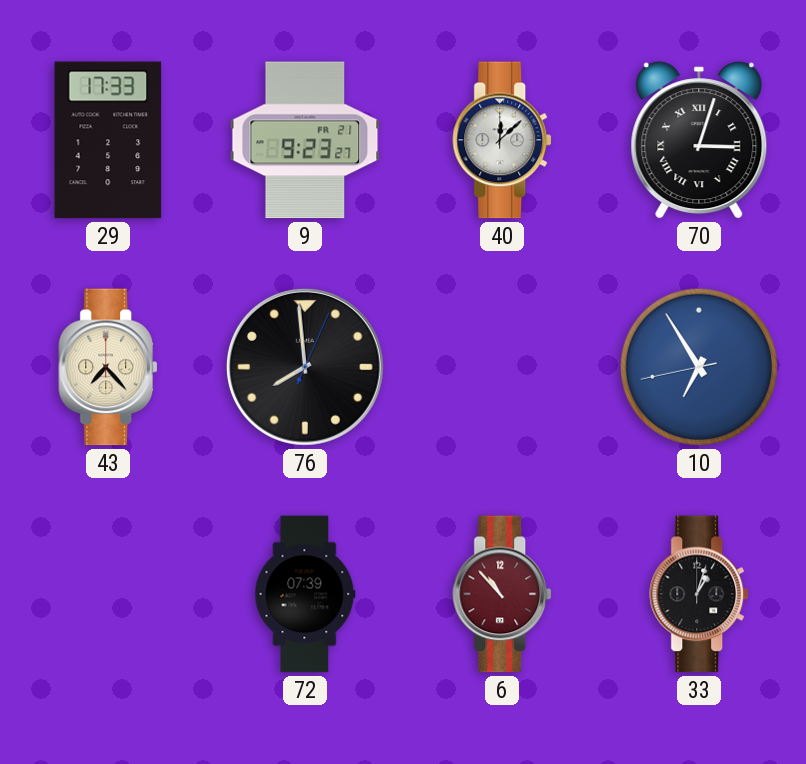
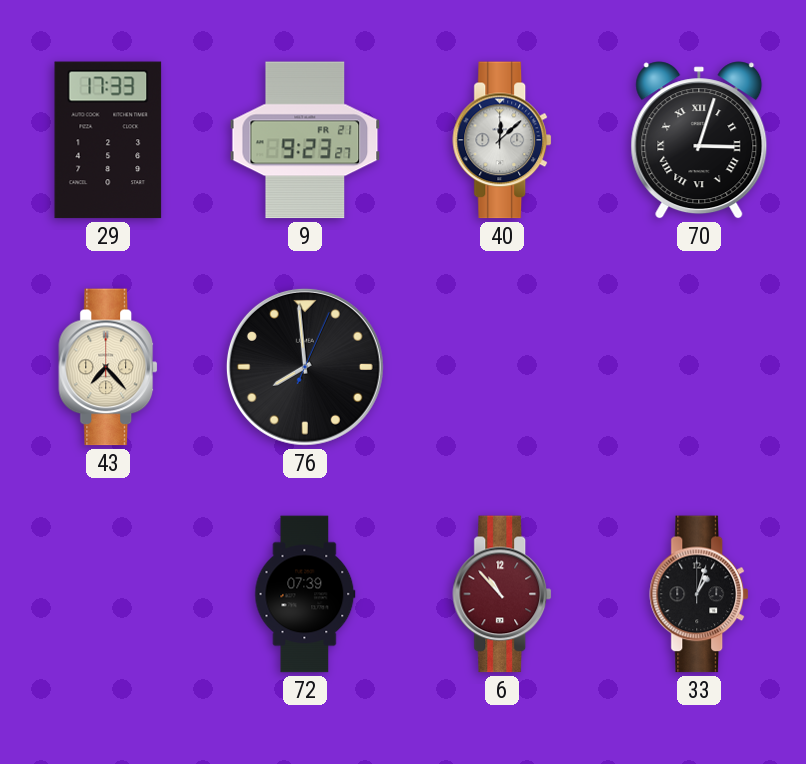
10: 6:54 -> none (699, 367)
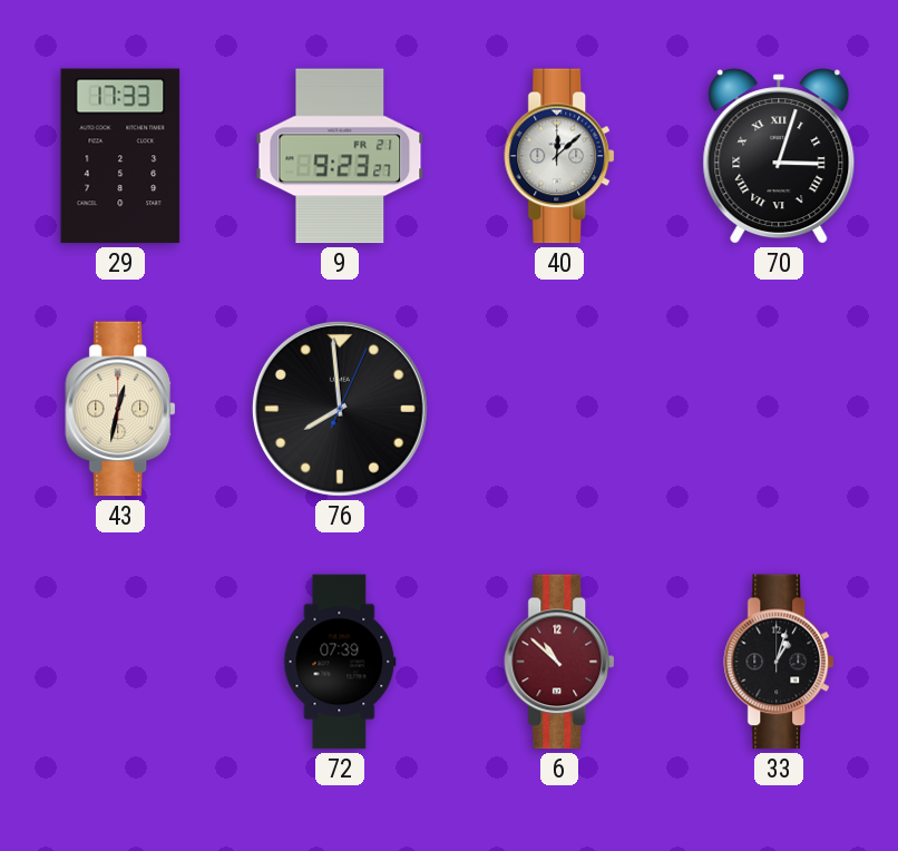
43: 7:23 -> 12:32 (121, 409)
6: 10:53 -> 10:52 (560, 662)
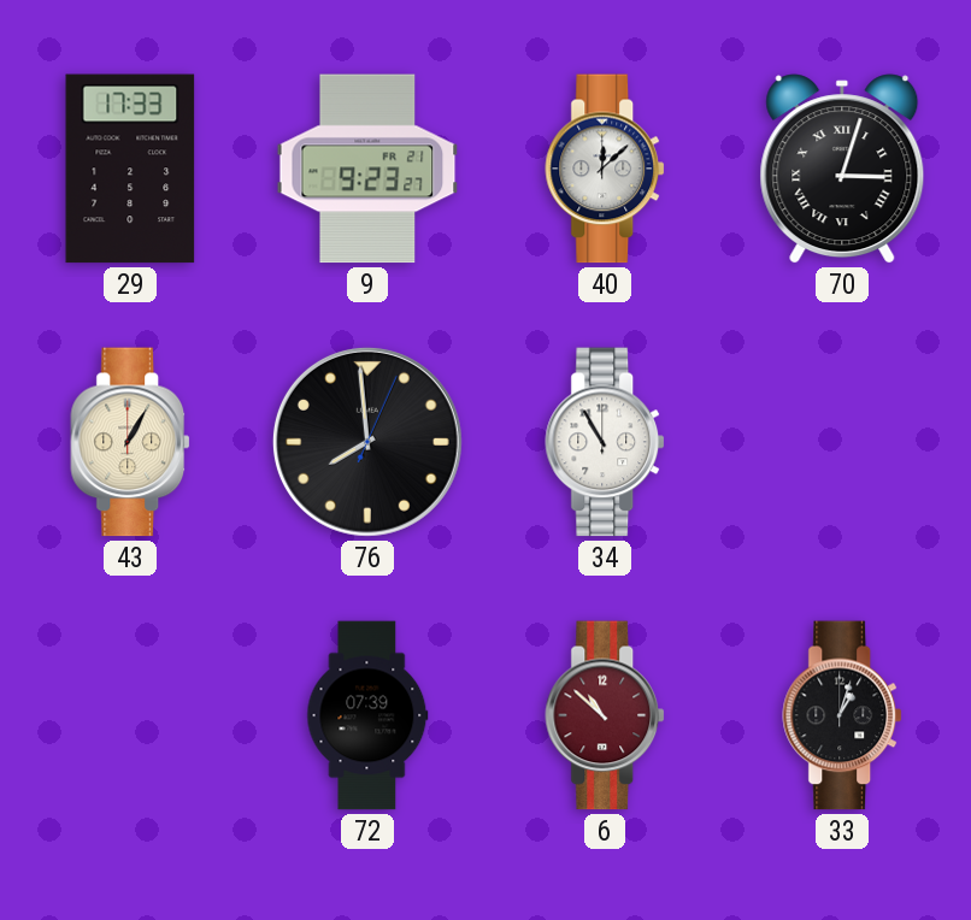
43: 12:32 -> 1:05 (131, 442)
34: none -> 10:55 (606, 442)
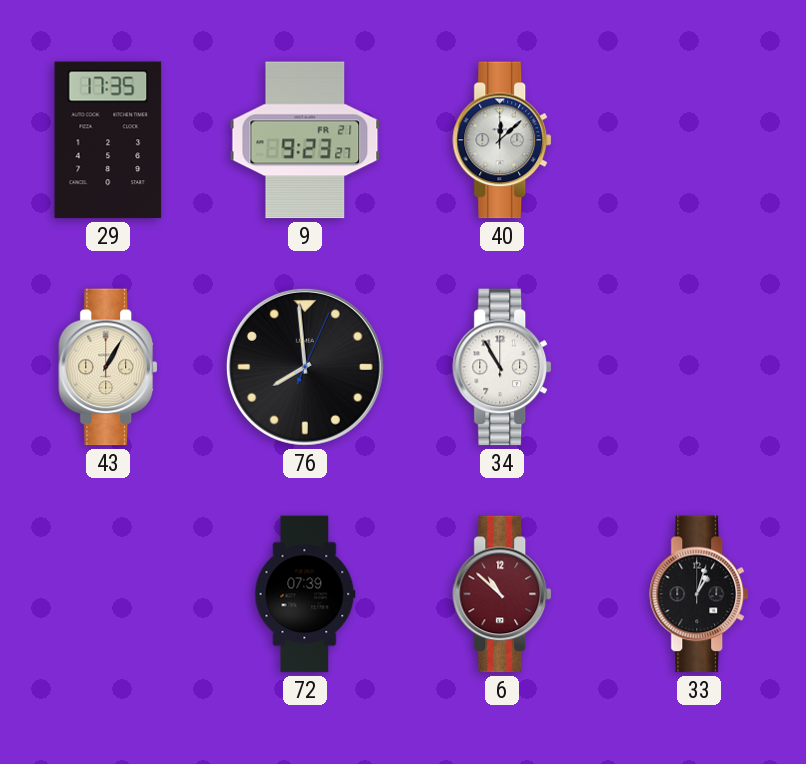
29: 17:33 -> 17:35 (108, 140)
70: 3:03 -> none (842, 169)
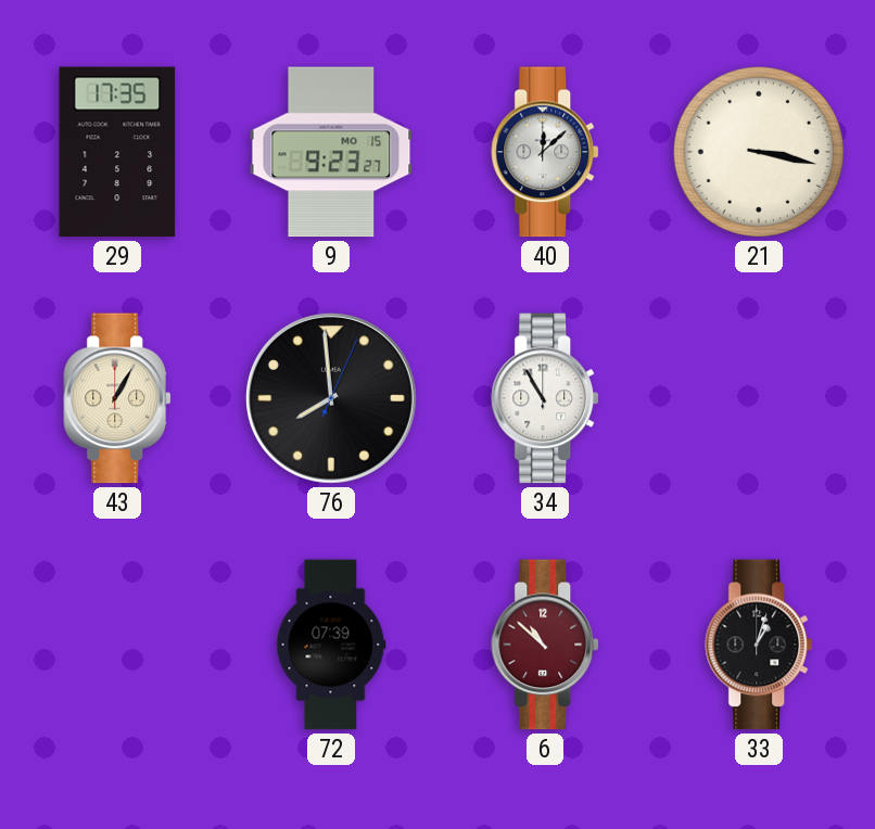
9 date: FR 21 -> MO 15 (331, 152)
21: none -> 3:17 (759, 152)
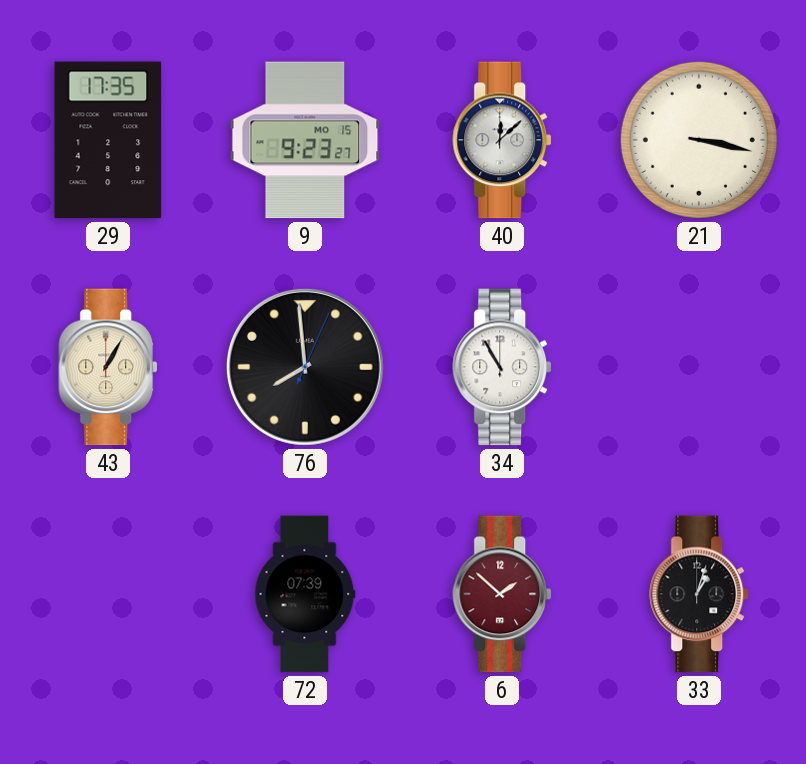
6: 10:52 -> 1:52 (503, 594)
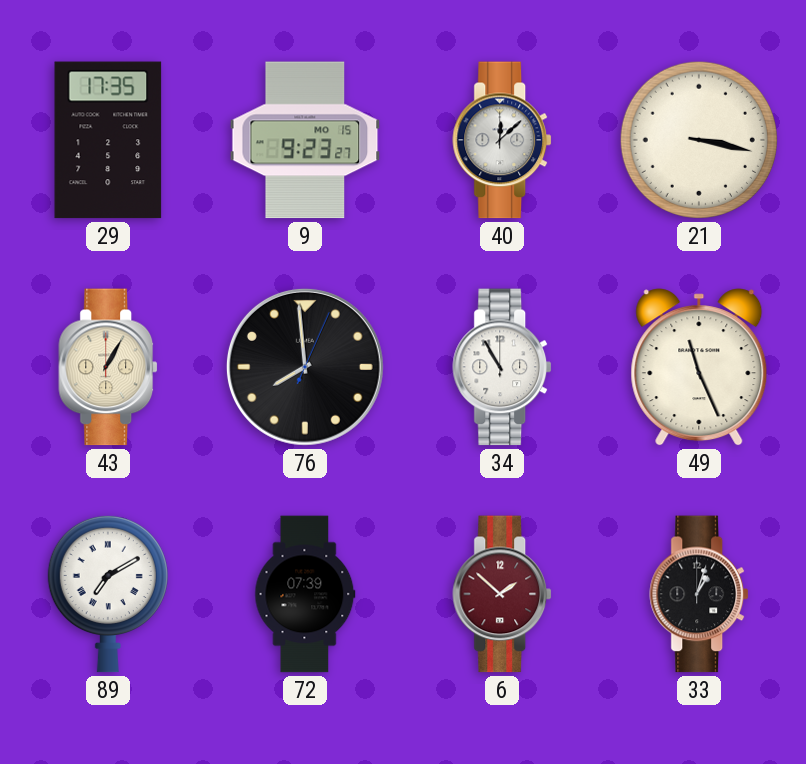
49: none -> 11:26 (699, 367)
89: none -> 7:10 (108, 594)
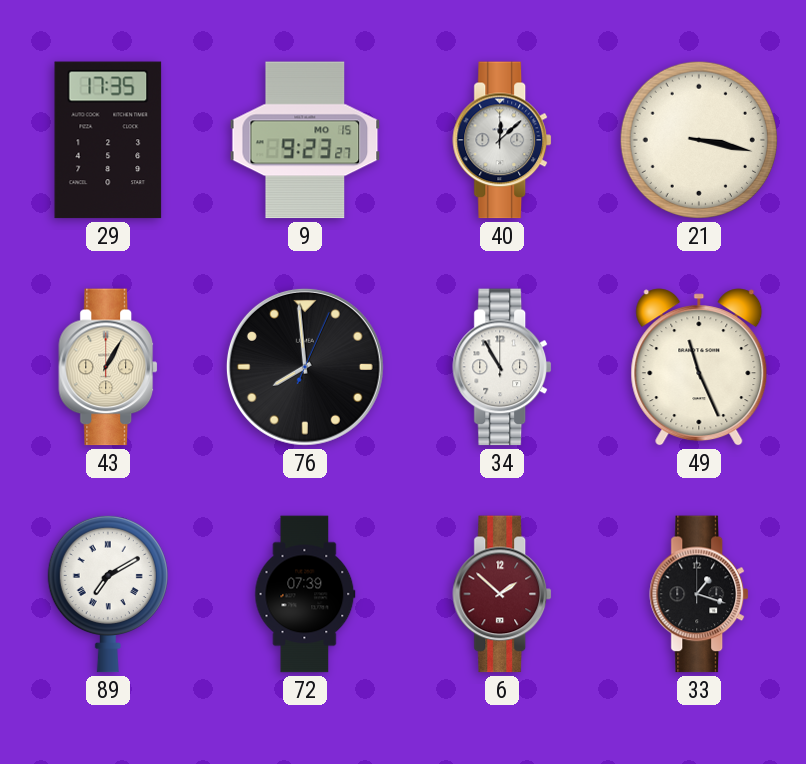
33: 1:03 -> 1:18 (700, 594)
